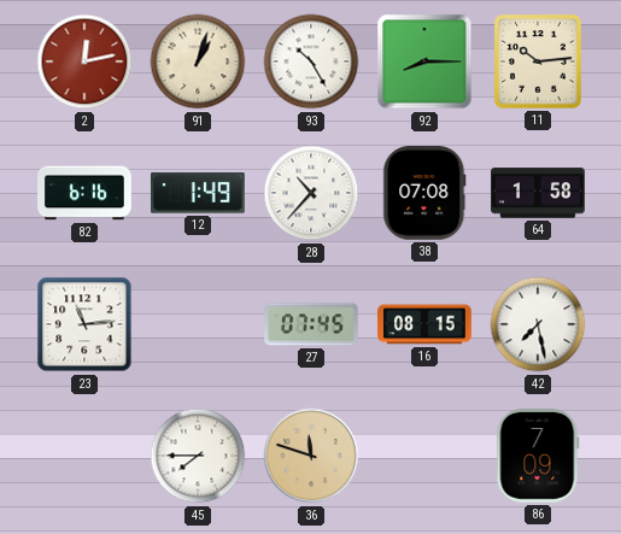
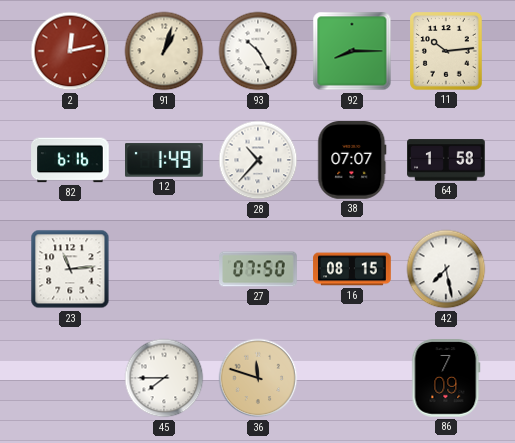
38: 07:08 -> 07:07 (352, 161)
27: 07:45 -> 07:50 (258, 269)
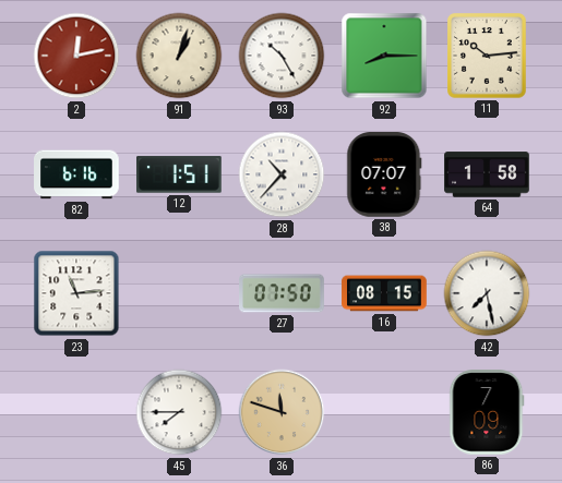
12: 1:49 -> 1:51 (180, 174)
